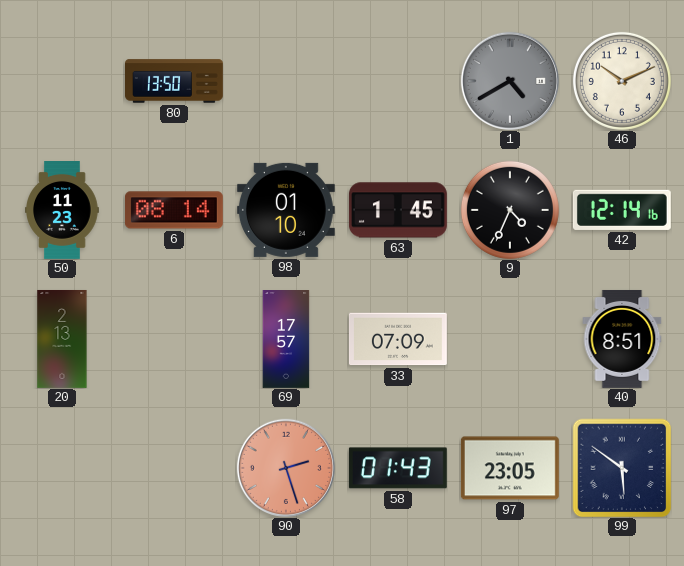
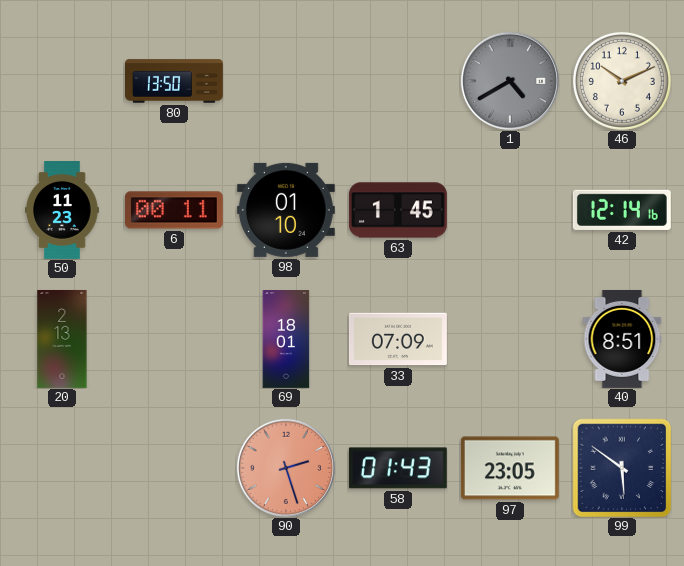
6: 08:14 -> 00:11 (174, 210)
9: 4:34 -> none (510, 210)
69: 17:57 -> 18:01 (286, 340)
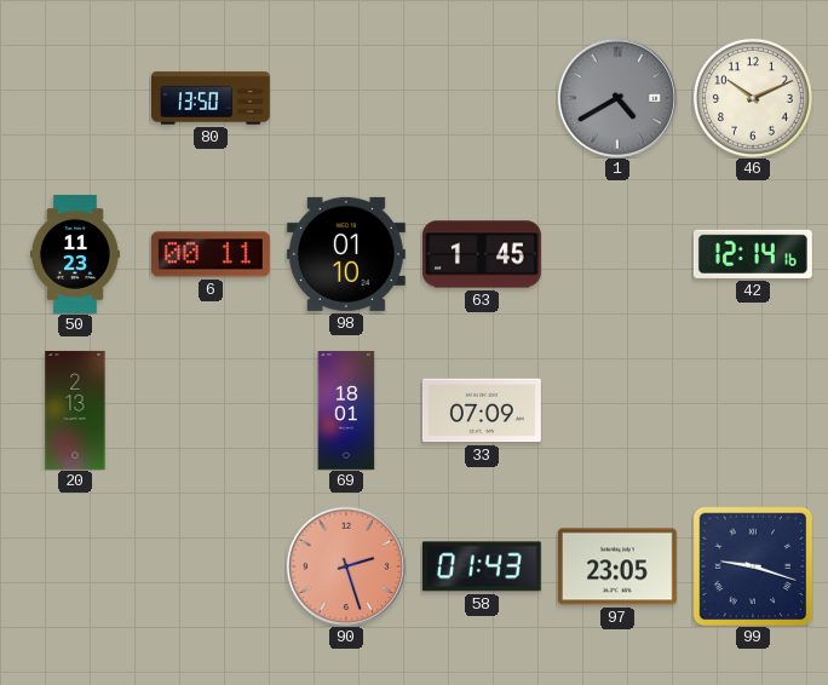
40: 8:51 -> none (622, 339)
99: 5:51 -> 9:18 (753, 566)
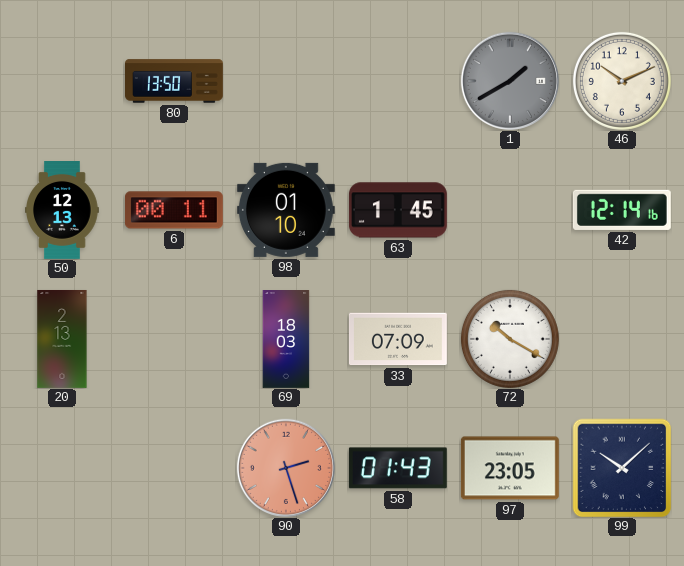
1: 4:40 -> 1:40 (510, 81)
50: 11:23 -> 12:13 (62, 211)
69: 18:01 -> 18:03 (286, 340)
72: none -> 10:20 (510, 339)
99: 9:18 -> 10:08 (622, 468)
